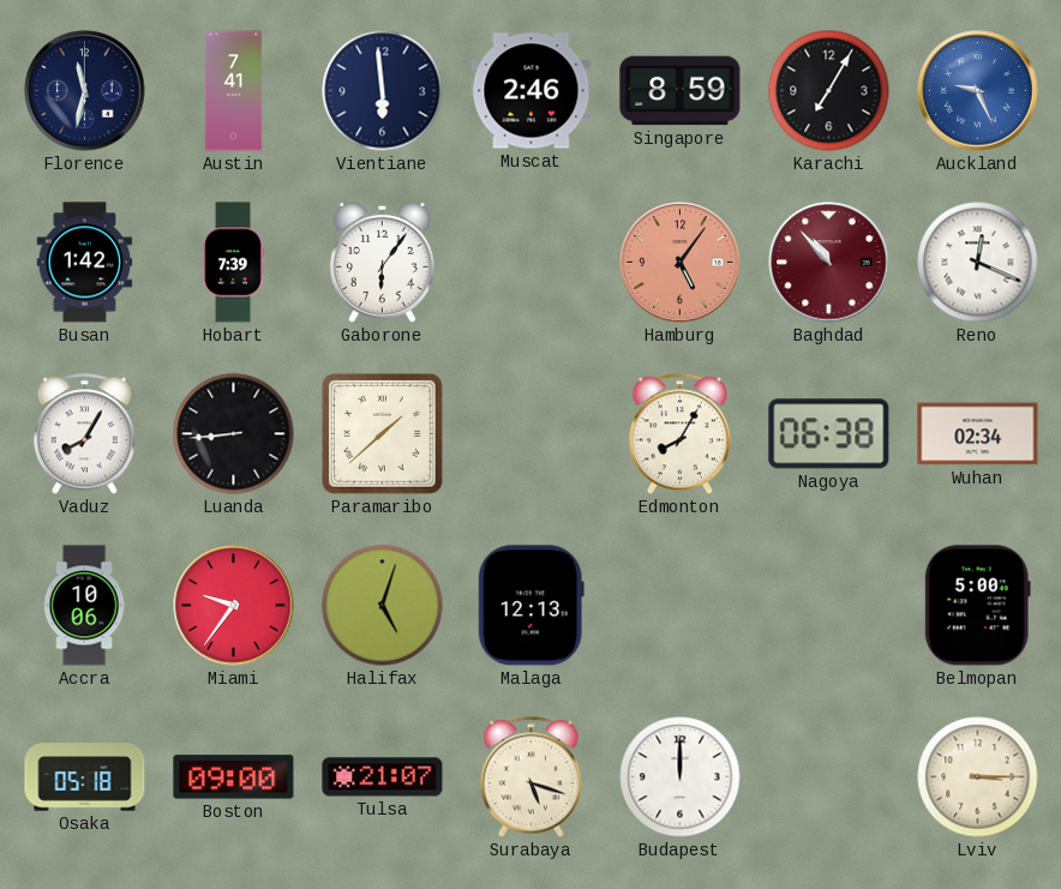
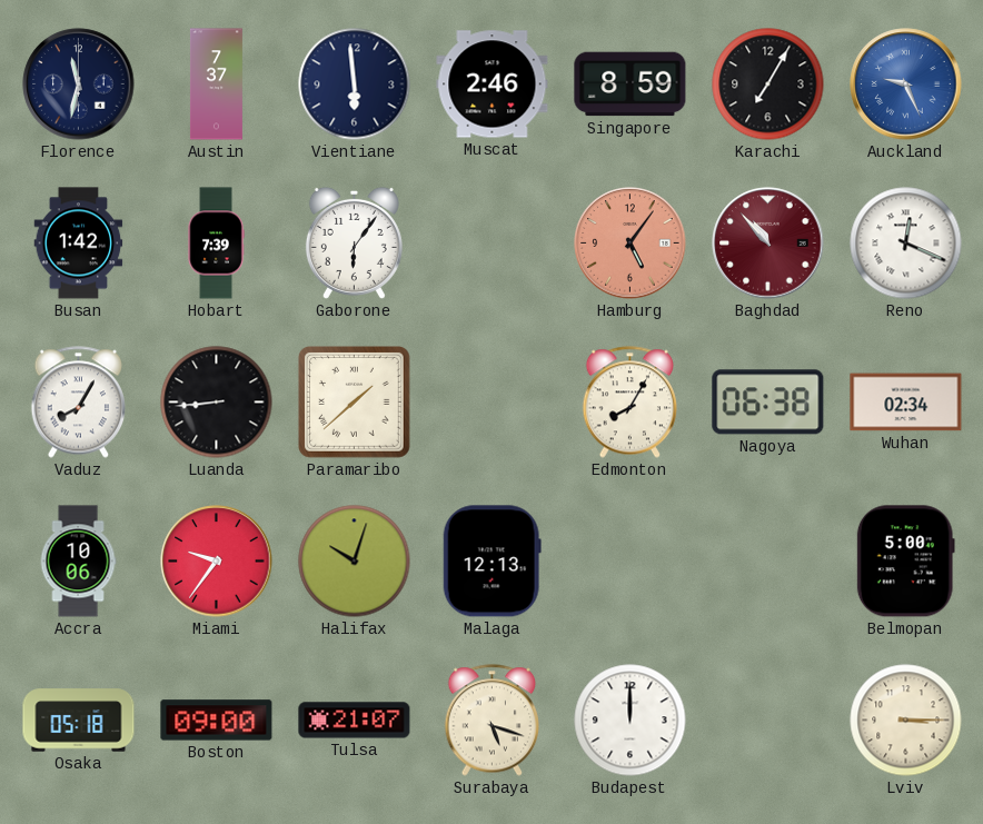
Austin: 7:41 -> 7:37 (216, 85)
Halifax: 5:03 -> 10:03 (355, 562)
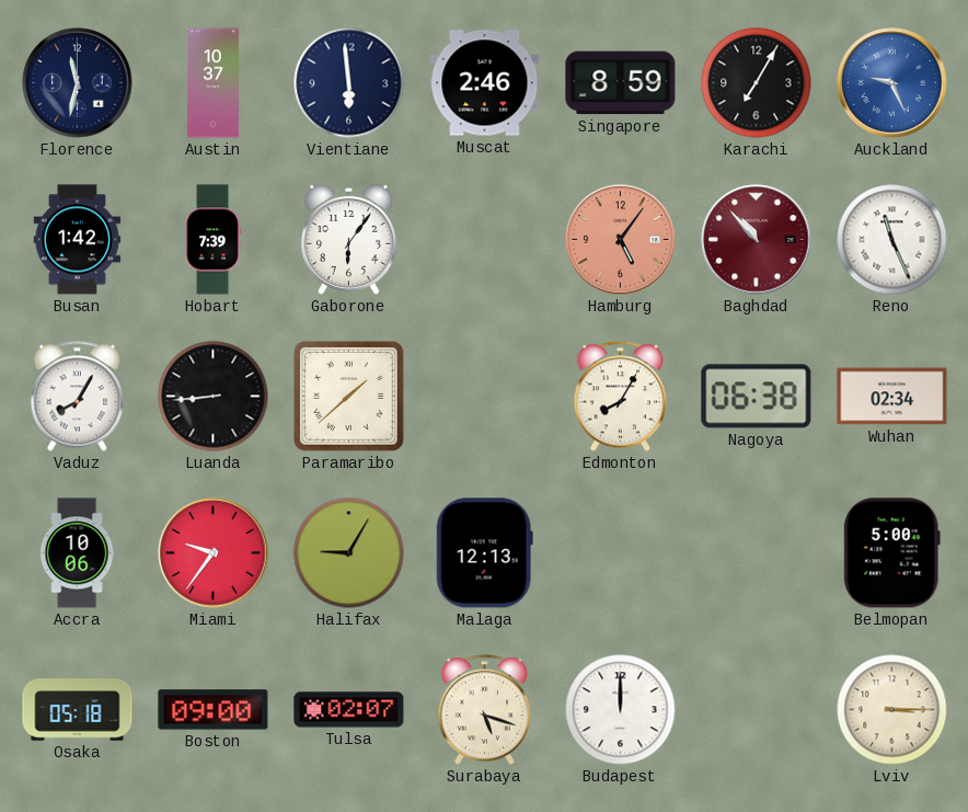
Austin: 7:37 -> 10:37 (212, 83)
Reno: 12:19 -> 11:26 (892, 240)
Halifax: 10:03 -> 9:05 (349, 553)
Tulsa: 21:07 -> 02:07 (349, 710)
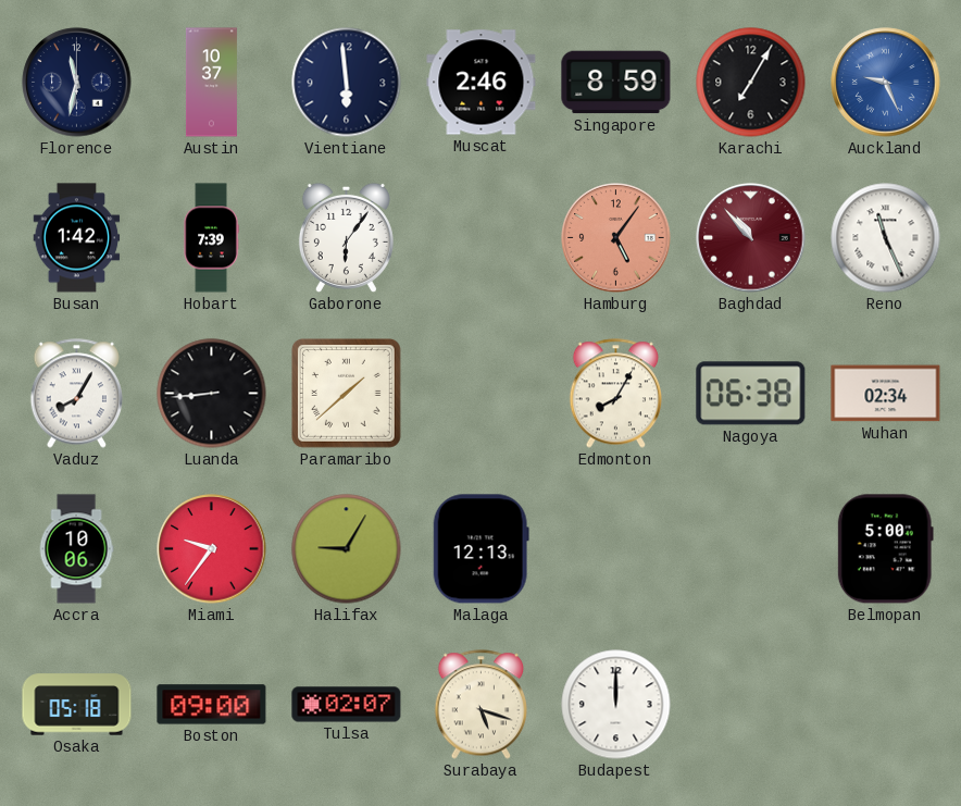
Lviv: 3:15 -> none (892, 710)
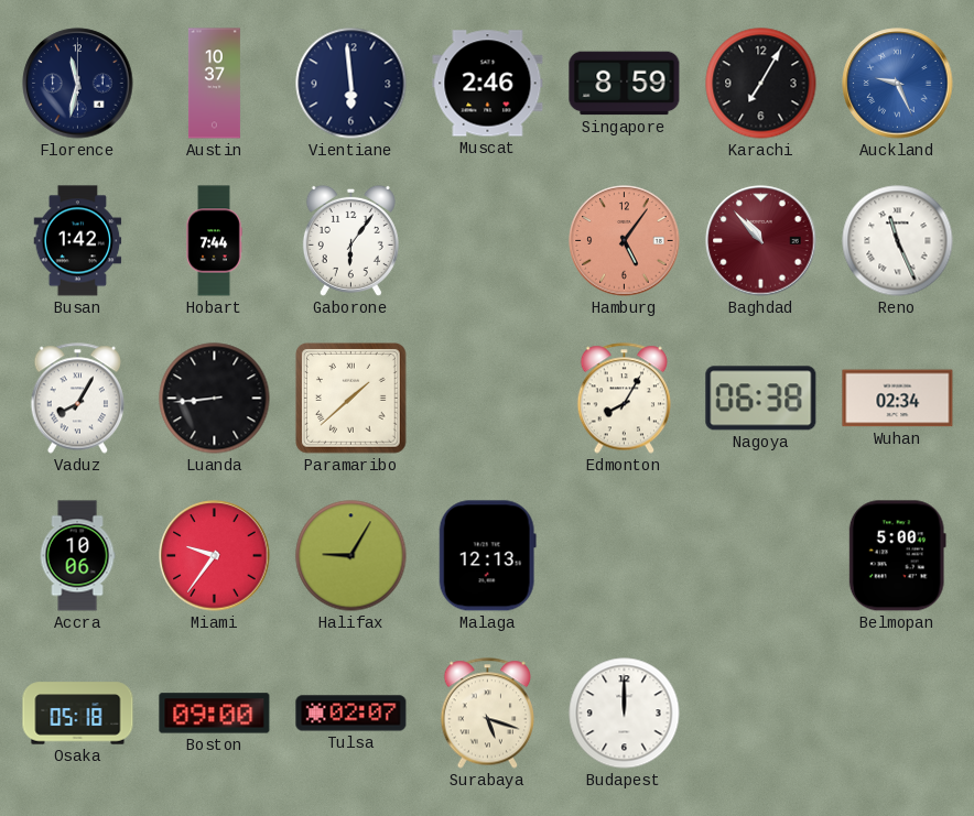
Hobart: 7:39 -> 7:44 (214, 241)
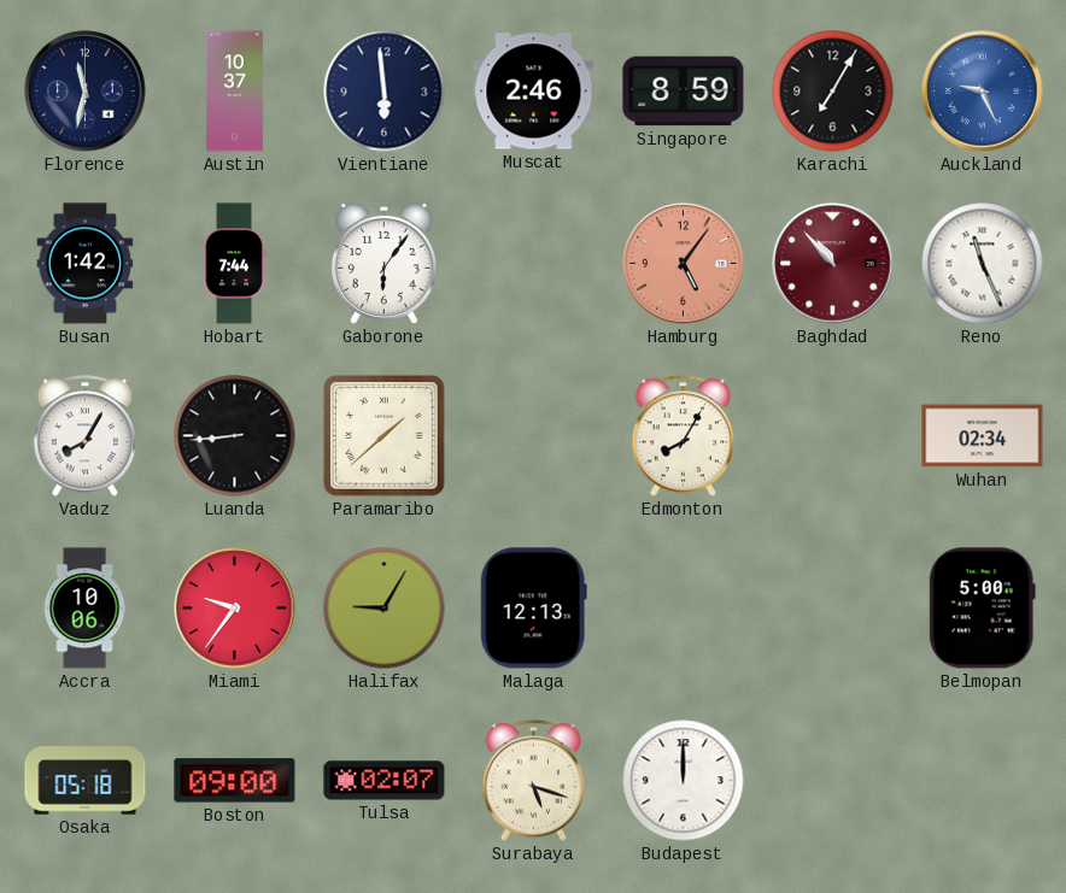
Nagoya: 06:38 -> none (761, 399)
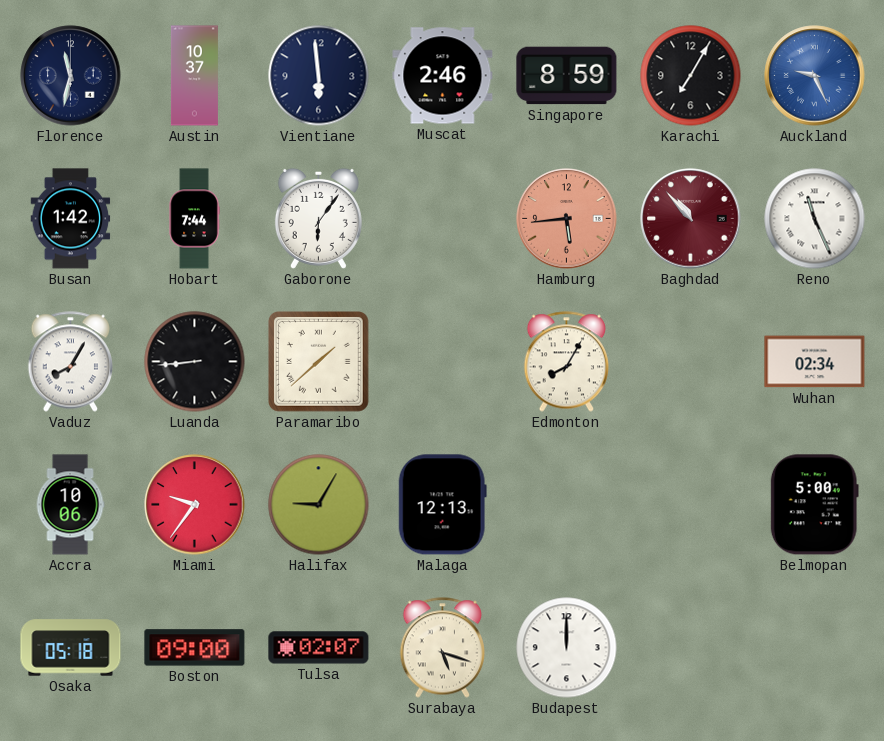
Hamburg: 5:06 -> 5:44 (567, 219)
